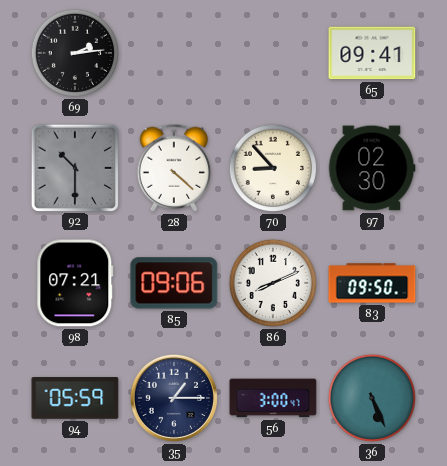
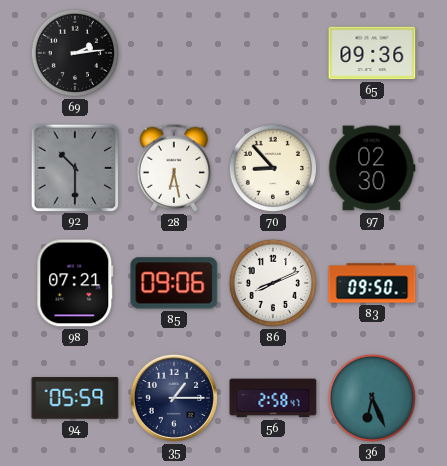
65: 09:41 -> 09:36 (372, 53)
28: 4:22 -> 6:28 (174, 168)
56: 3:00 -> 2:58 (273, 398)
36: 5:26 -> 6:26 (372, 398)
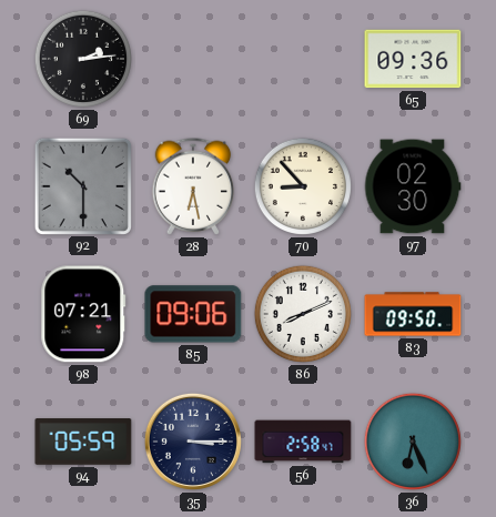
35: 1:15 -> 3:15 (193, 442)
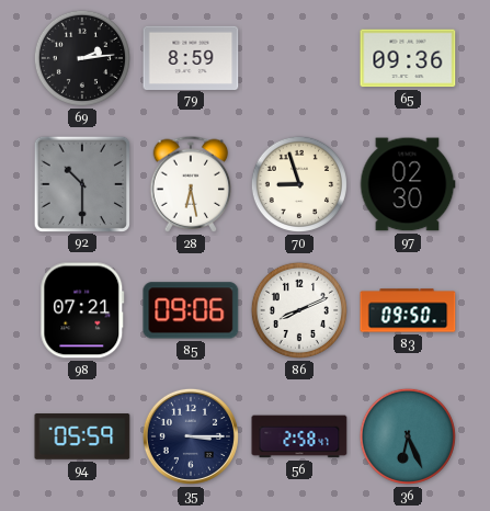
79: none -> 8:59 (191, 57)
70: 8:53 -> 8:57 (299, 184)
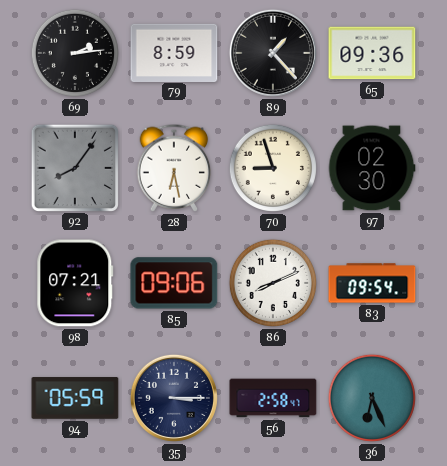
89: none -> 1:23 (273, 53)
92: 10:30 -> 8:06 (74, 167)
83: 09:50 -> 09:54 (372, 283)
